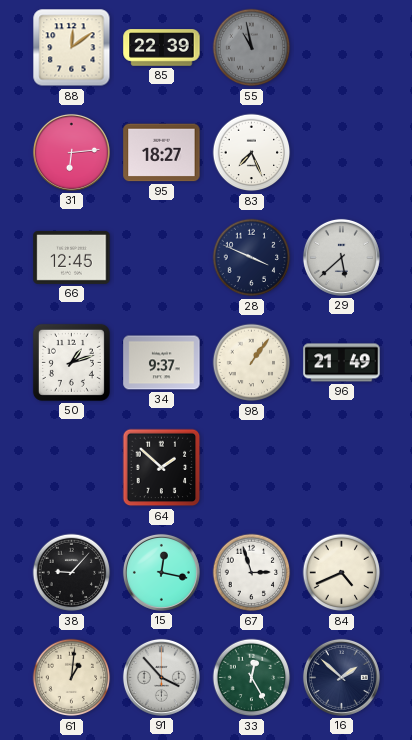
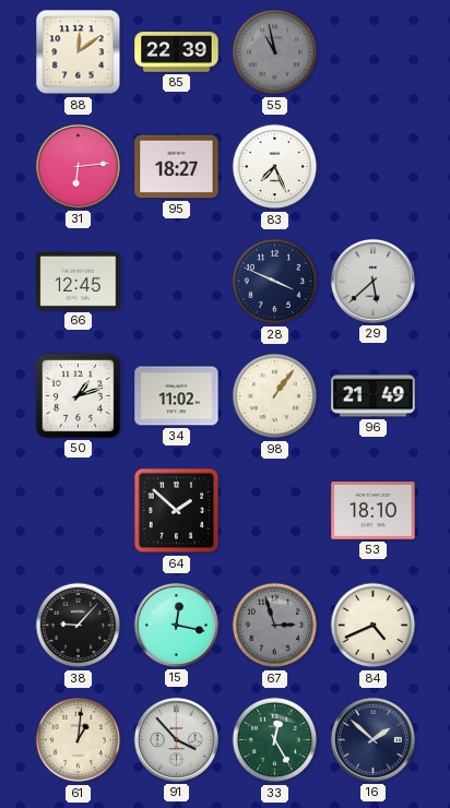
34: 9:37 -> 11:02 (177, 396)
53: none -> 18:10 (374, 511)
67 dial: white -> grey (275, 626)
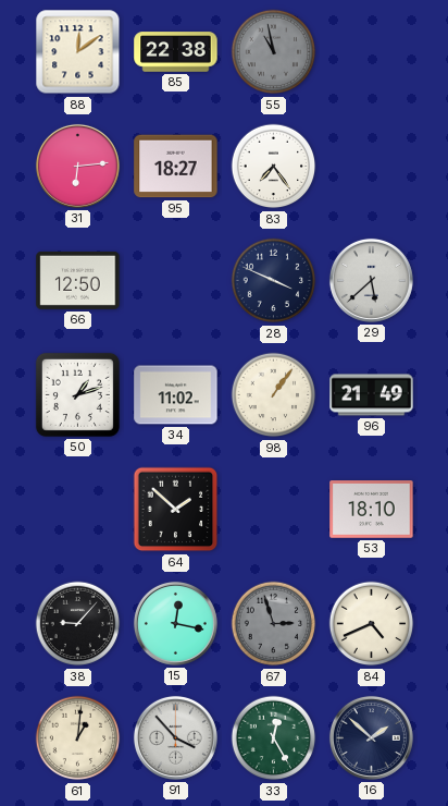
85: 22:39 -> 22:38 (176, 52)
83: 7:26 -> 7:24 (274, 167)
66: 12:45 -> 12:50 (78, 280)
